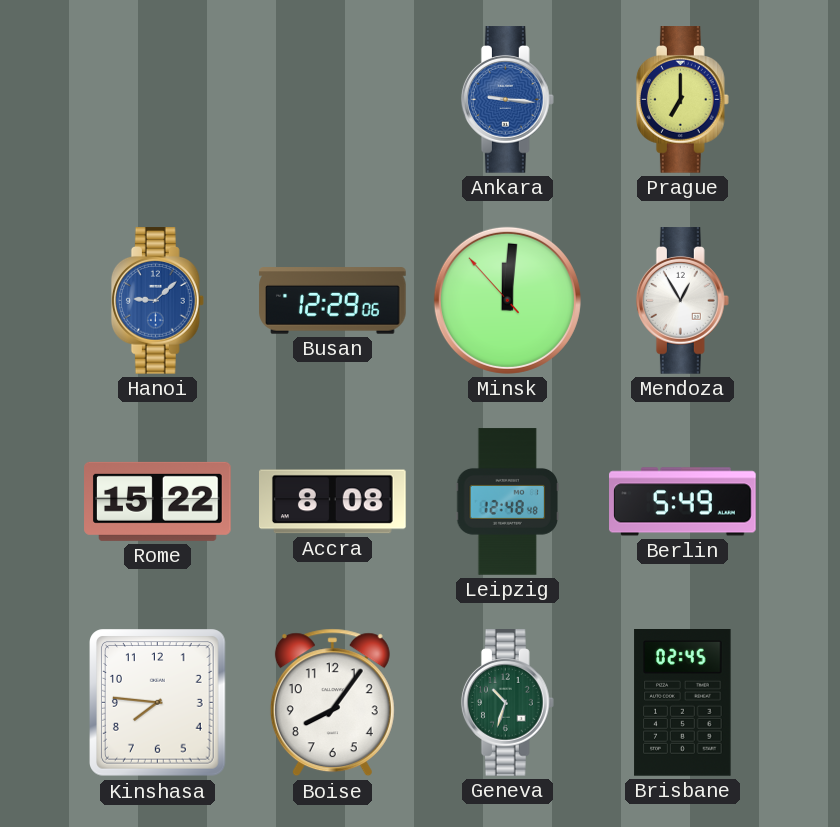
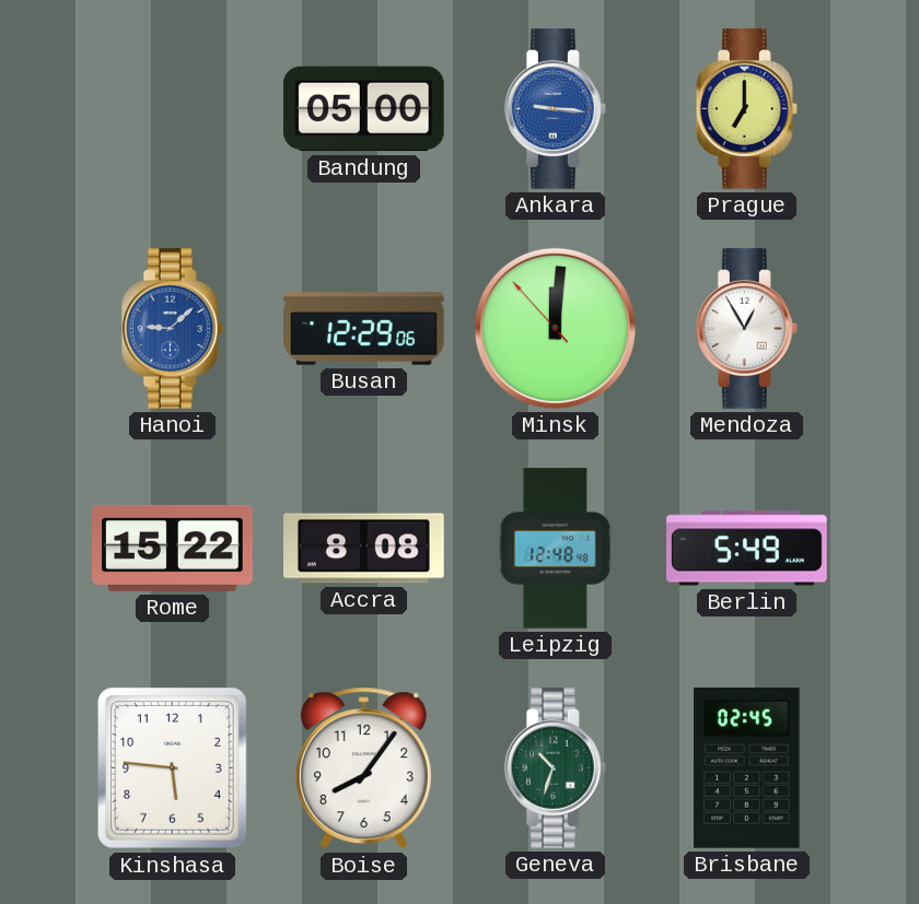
Bandung: none -> 05:00 (364, 109)
Kinshasa: 7:46 -> 5:46 (173, 768)
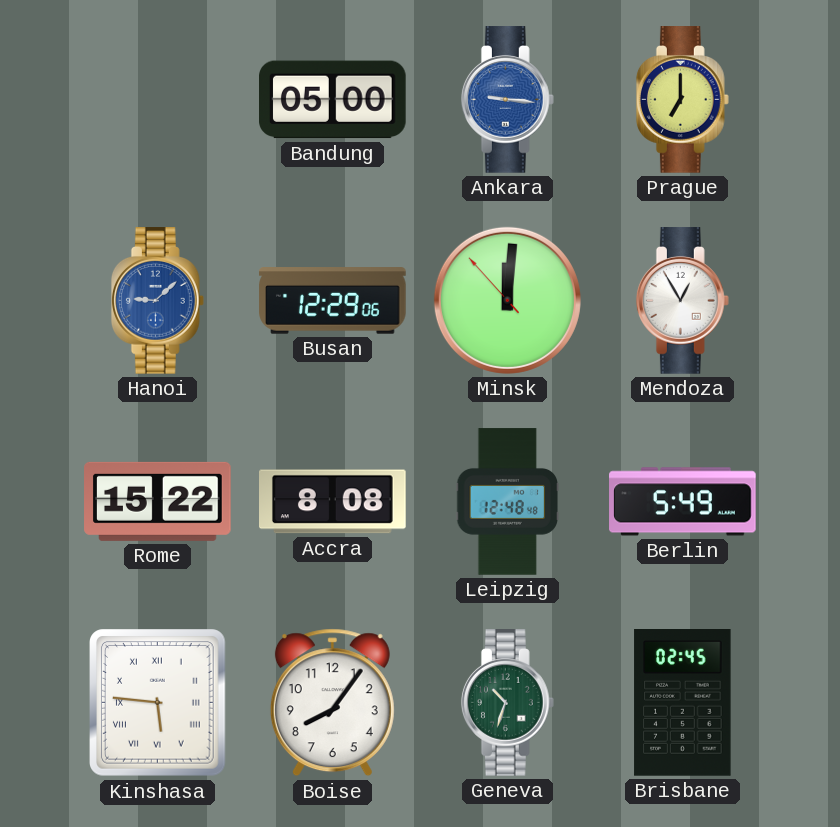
Kinshasa numerals: Arabic -> Roman (158, 703)
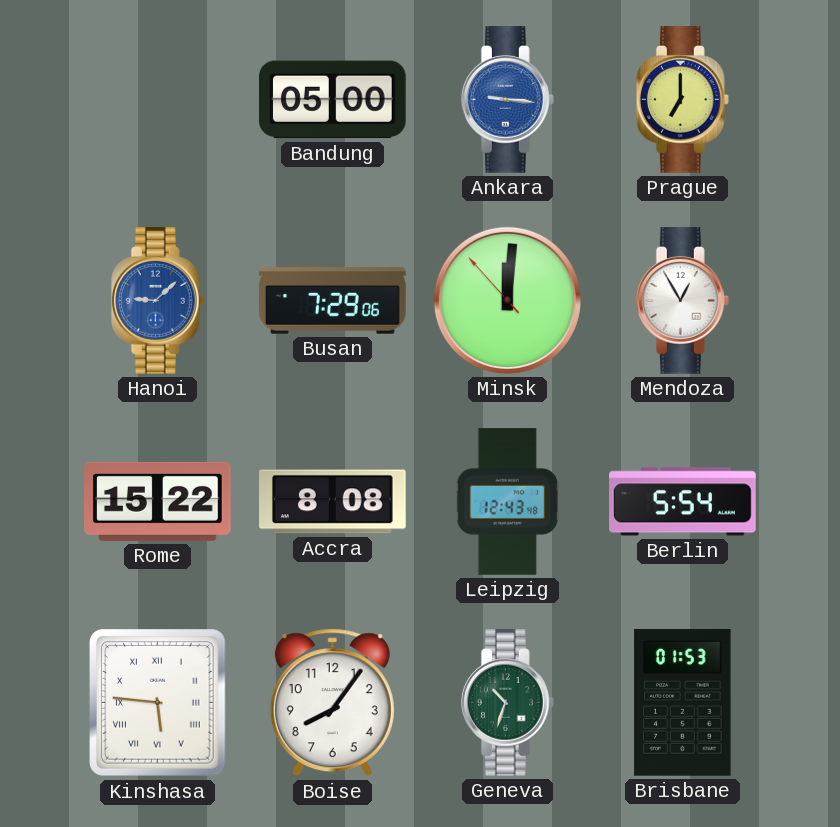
Busan: 12:29 -> 7:29 (333, 301)
Leipzig: 12:48 -> 12:43 (507, 502)
Berlin: 5:49 -> 5:54 (683, 502)
Brisbane: 02:45 -> 01:53 (683, 703)
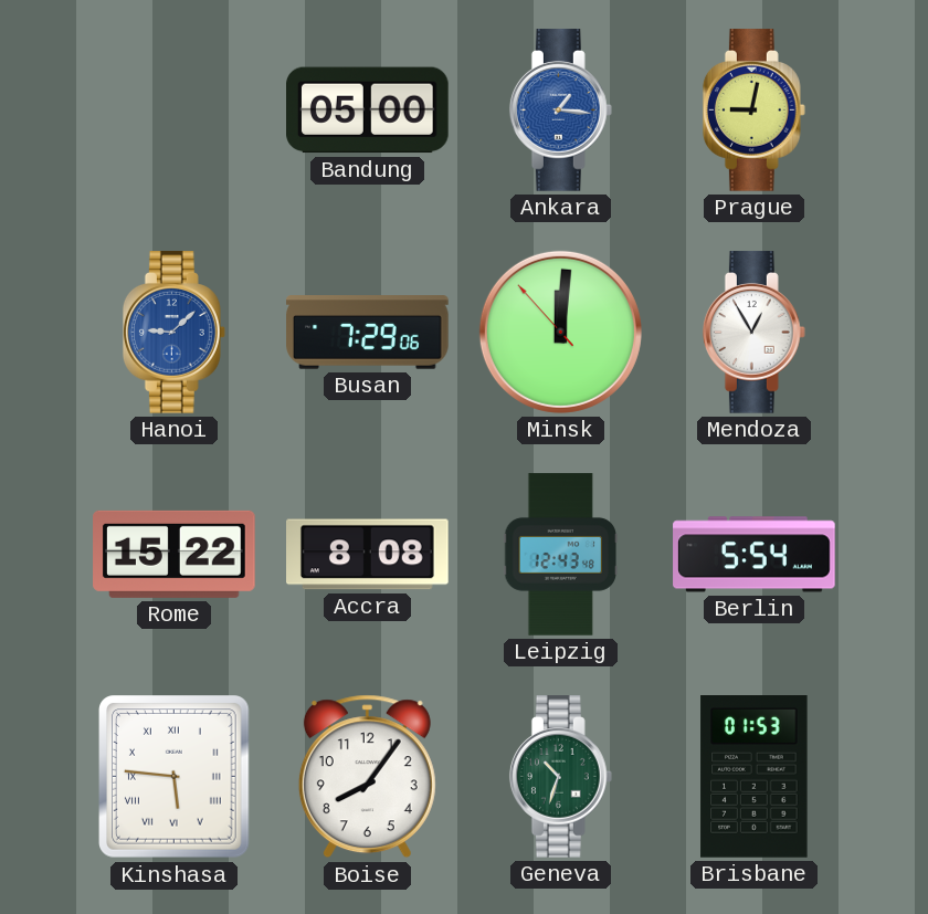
Ankara: 9:16 -> 1:16 (560, 111)
Prague: 7:00 -> 9:02 (753, 111)
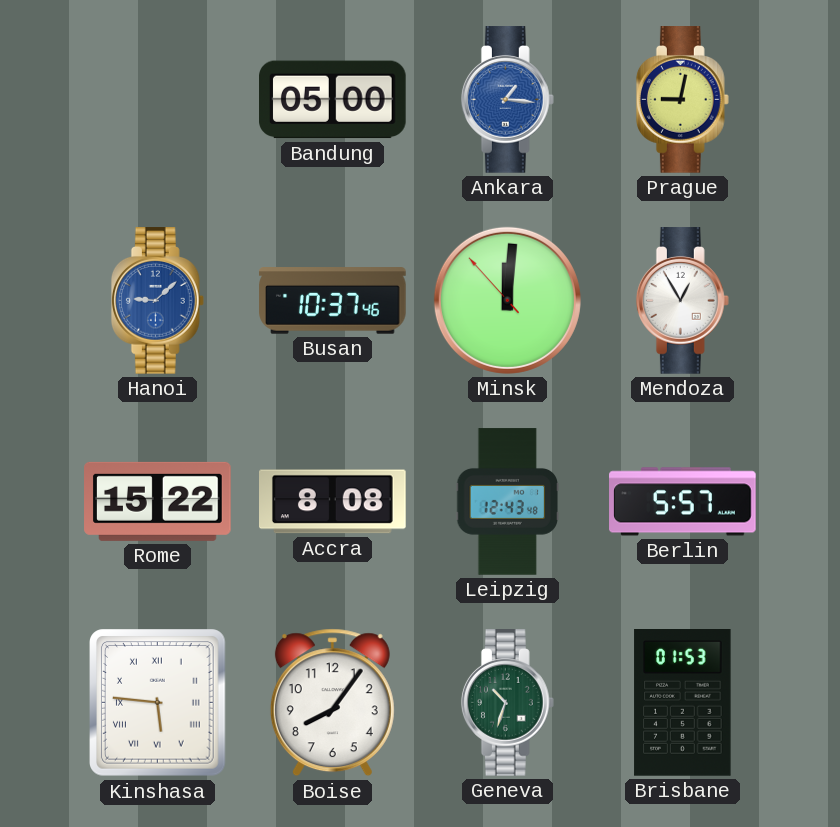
Busan: 7:29 -> 10:37 (333, 301)
Berlin: 5:54 -> 5:57 (683, 502)
